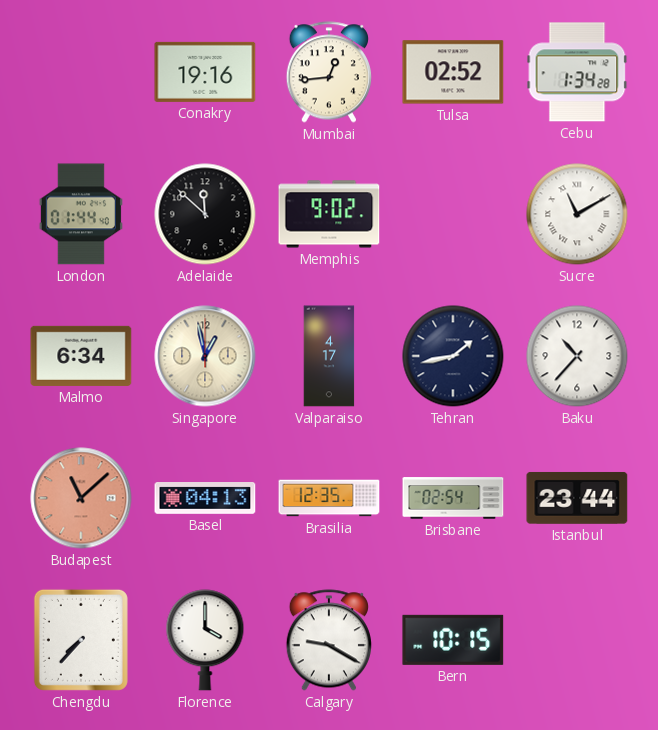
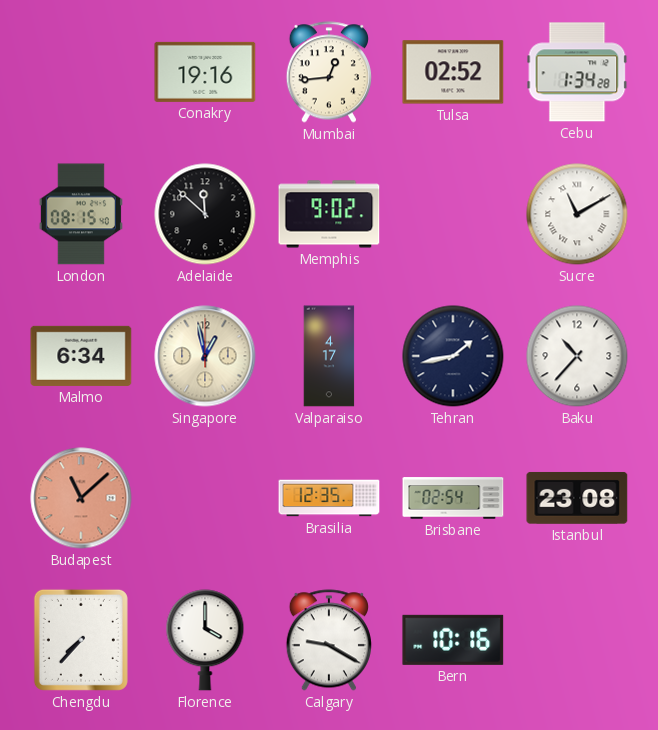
London: 01:44 -> 08:15 (81, 214)
Basel: 04:13 -> none (205, 499)
Istanbul: 23:44 -> 23:08 (577, 498)
Bern: 10:15 -> 10:16 (453, 640)
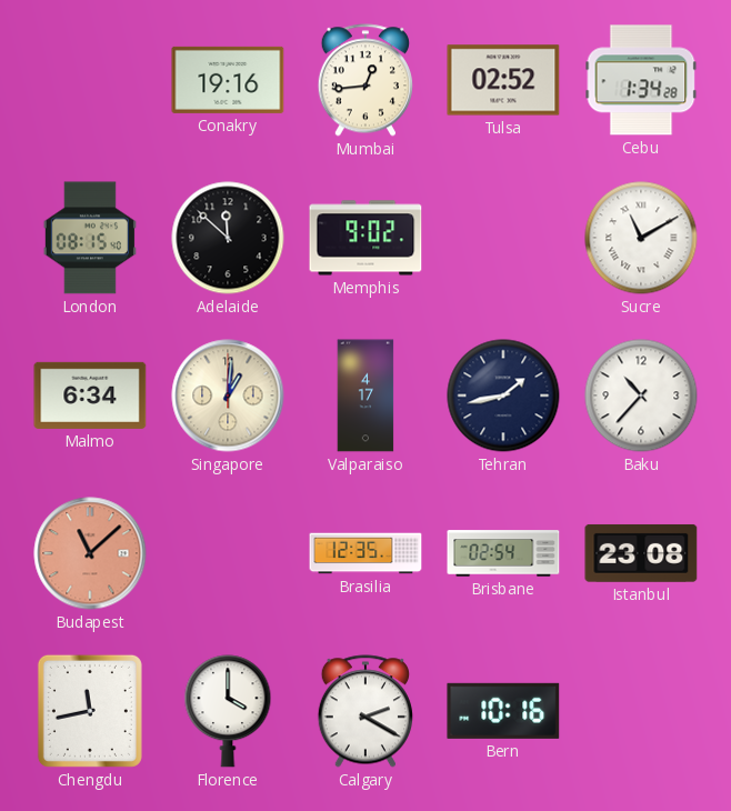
Singapore: 12:58 -> 1:01 (228, 396)
Chengdu: 7:37 -> 11:43 (90, 711)
Calgary: 9:20 -> 2:20 (365, 711)
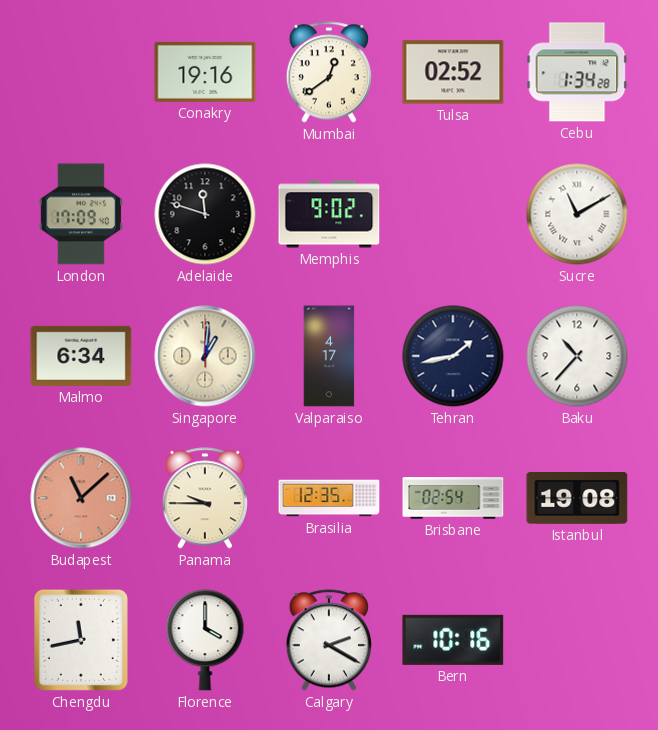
Mumbai: 12:44 -> 12:39 (329, 72)
London: 08:15 -> 17:09 (81, 214)
Adelaide: 11:52 -> 11:48 (205, 214)
Panama: none -> 9:45 (205, 498)
Istanbul: 23:08 -> 19:08 (577, 498)
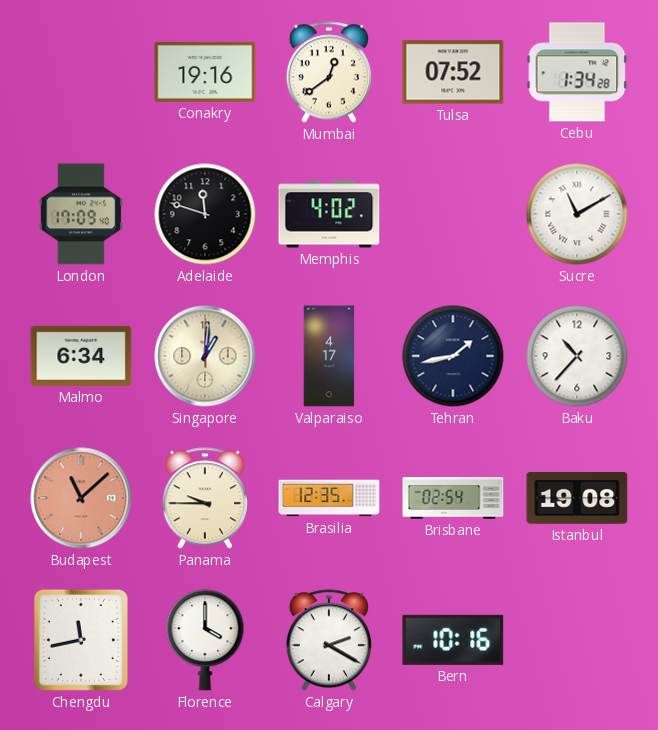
Tulsa: 02:52 -> 07:52 (453, 72)
Memphis: 9:02 -> 4:02 (329, 214)
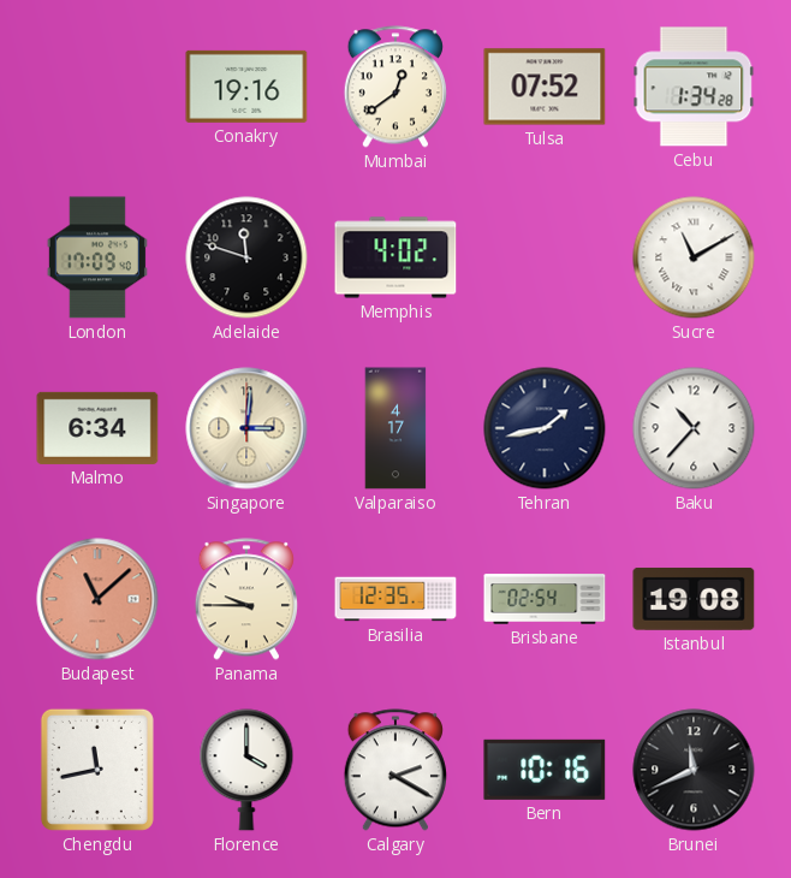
Singapore: 1:01 -> 3:01 (246, 428)
Brunei: none -> 11:41 (694, 770)
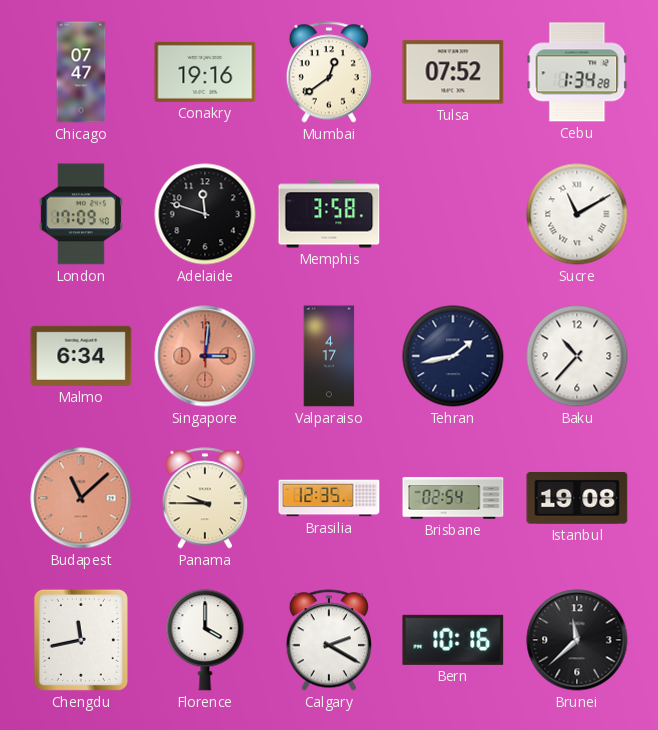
Chicago: none -> 07:47 (81, 72)
Memphis: 4:02 -> 3:58 (329, 214)
Singapore dial: cream -> salmon (205, 356)
Brunei: 11:41 -> 11:38 (577, 640)
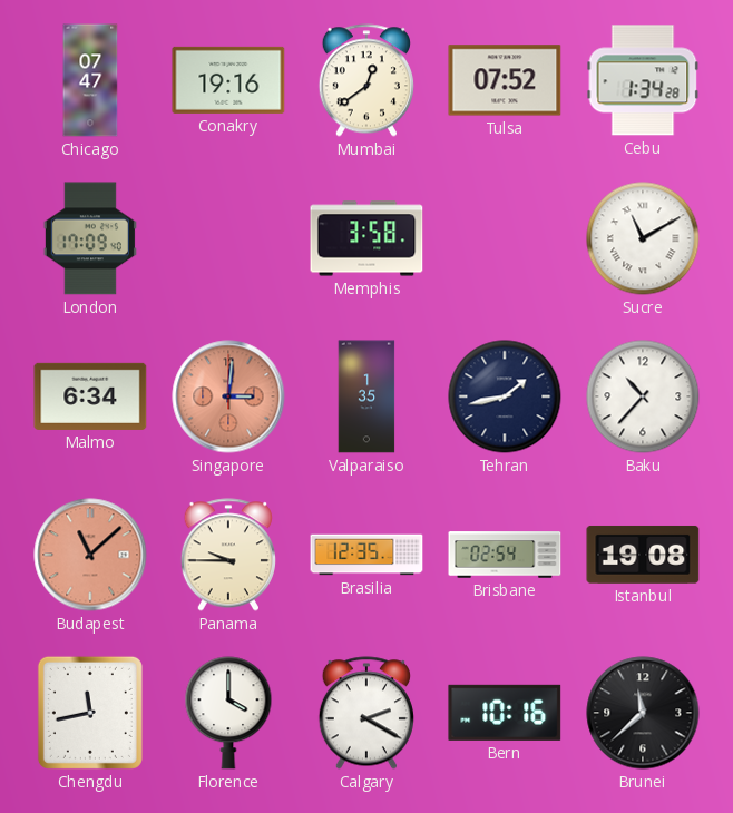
Adelaide: 11:48 -> none (205, 214)
Valparaiso: 4:17 -> 1:35 (366, 396)
